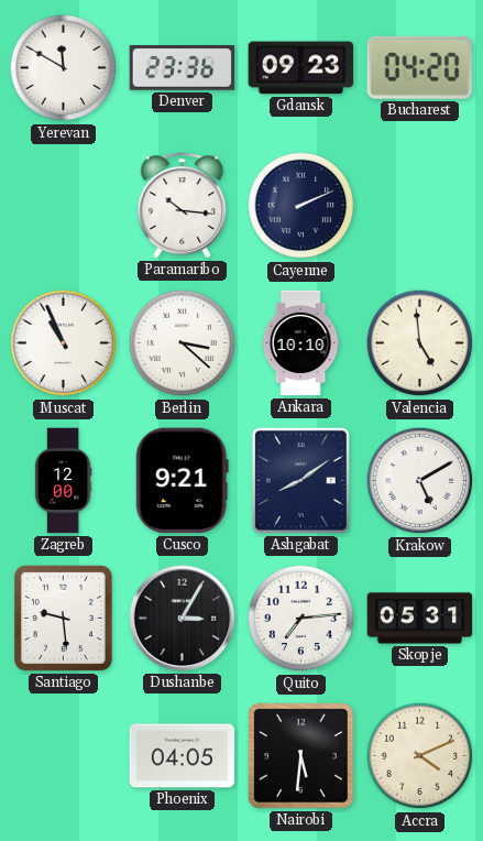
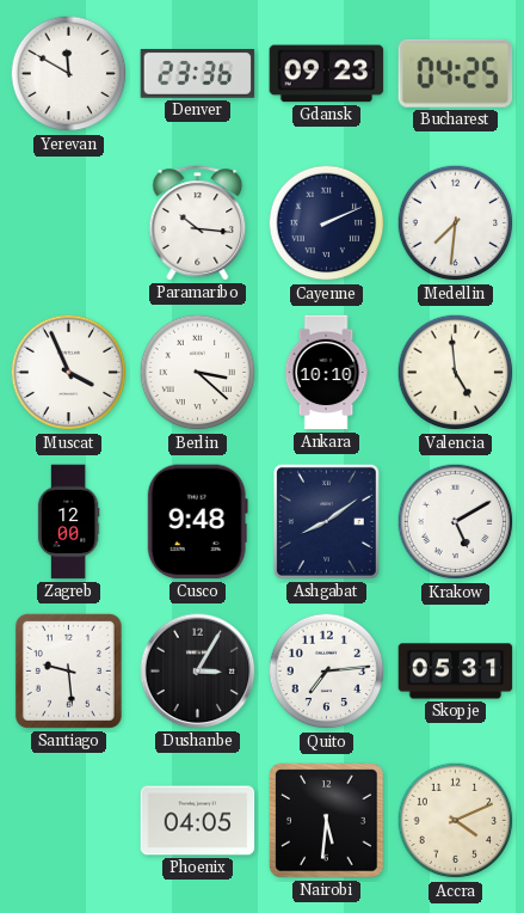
Bucharest: 04:20 -> 04:25 (456, 73)
Medellin: none -> 7:31 (456, 223)
Muscat: 10:56 -> 3:56 (69, 373)
Cusco: 9:21 -> 9:48 (197, 522)
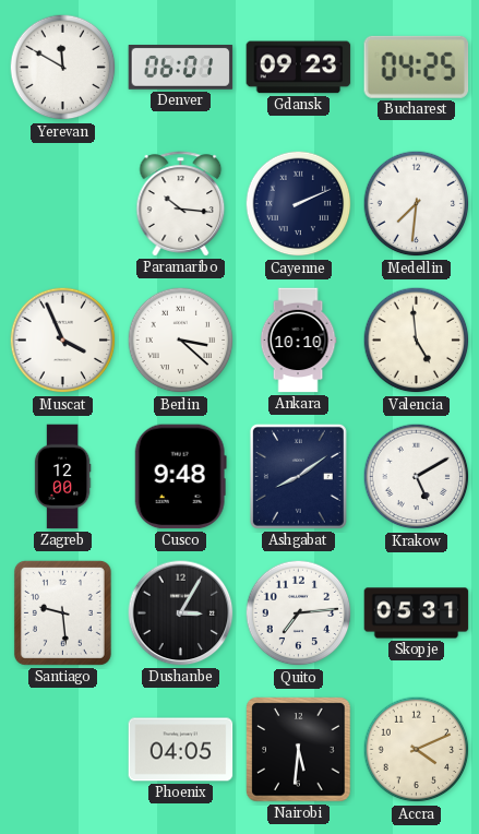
Denver: 23:36 -> 06:01 (181, 68)
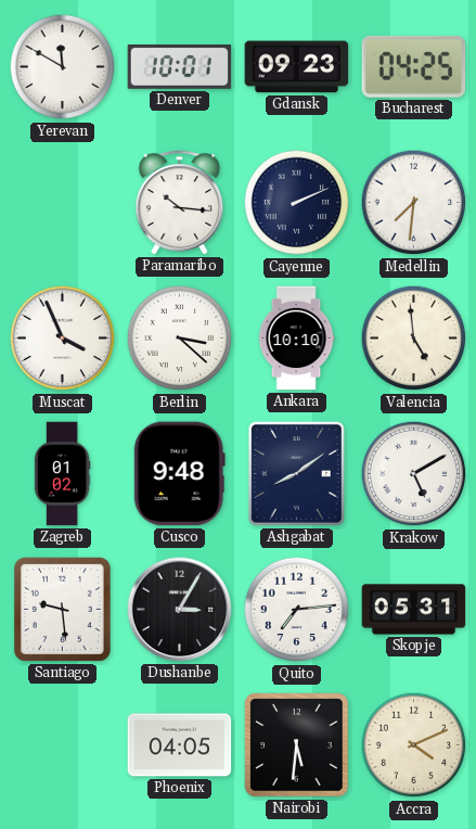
Denver: 06:01 -> 10:01 (180, 67)
Zagreb: 12:00 -> 01:02 (62, 474)
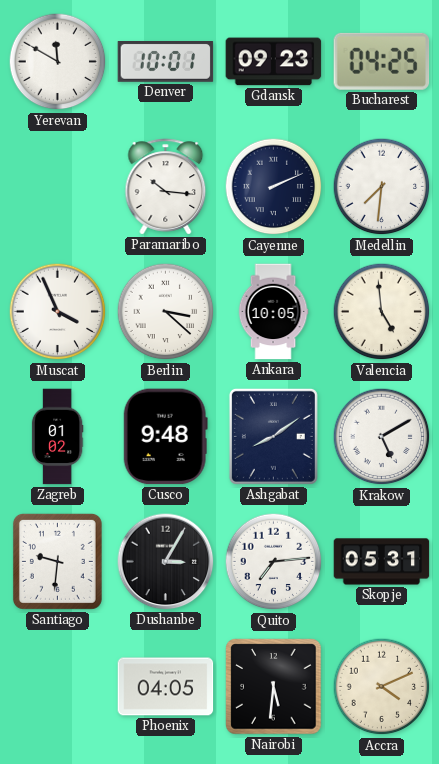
Ankara: 10:10 -> 10:05 (273, 312)
Santiago: 9:29 -> 9:31 (57, 561)
